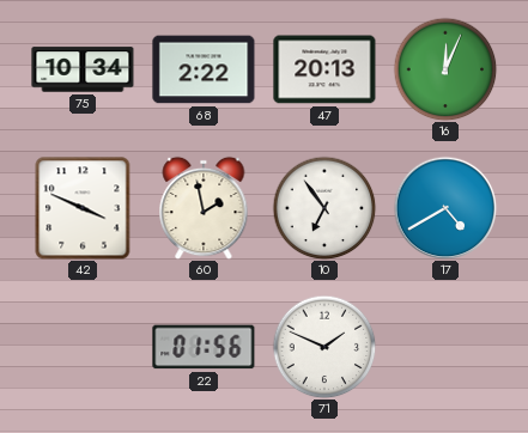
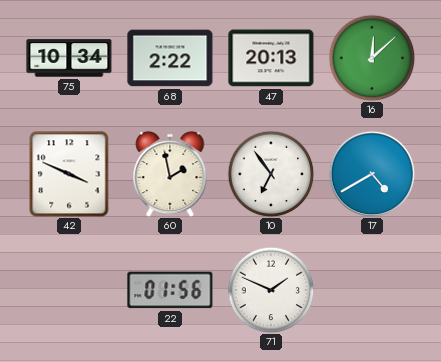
16: 12:04 -> 12:08 (372, 58)
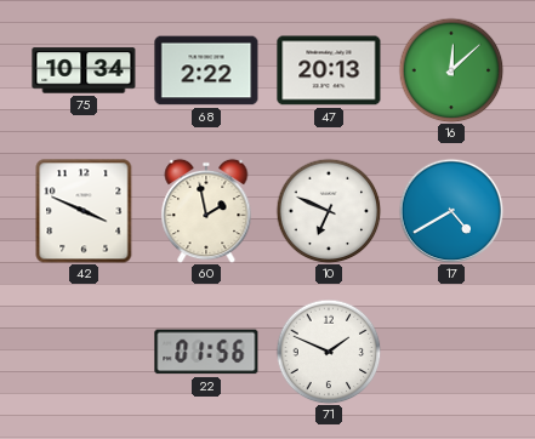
10: 6:54 -> 6:49 (329, 211)
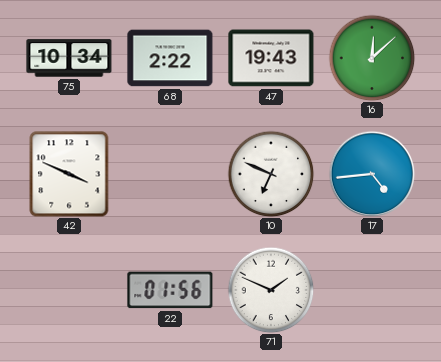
47: 20:13 -> 19:43 (271, 58)
60: 1:58 -> none (206, 211)
17: 4:40 -> 4:44 (372, 174)
